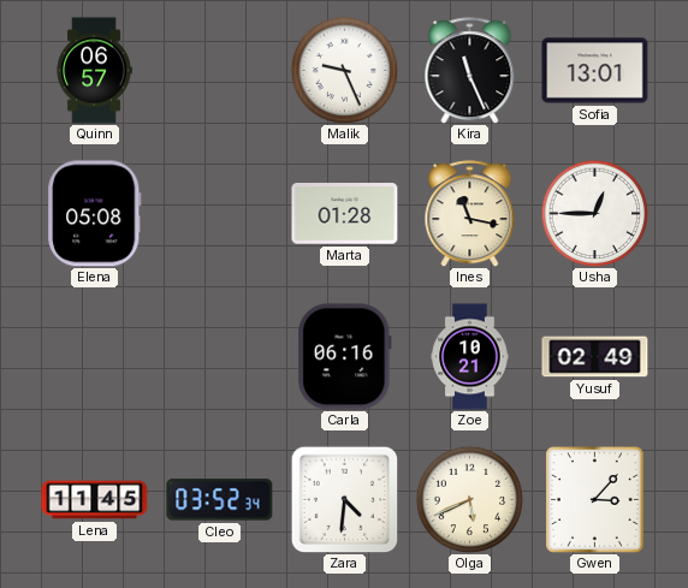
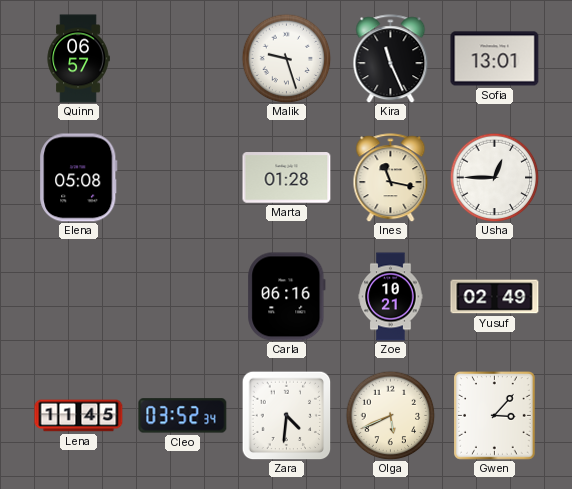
Malik: 9:26 -> 9:27 (286, 58)
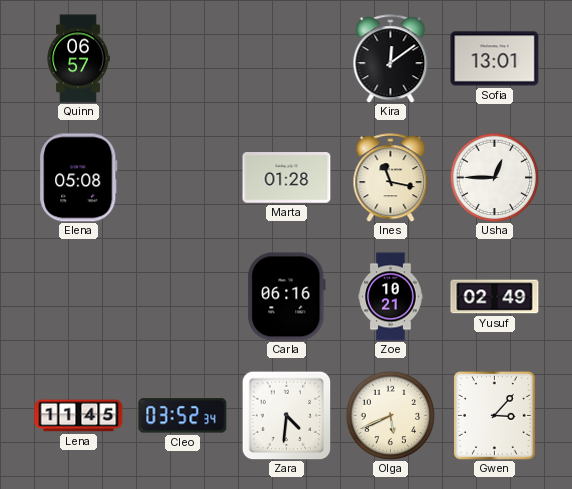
Malik: 9:27 -> none (286, 58)
Kira: 11:26 -> 12:09 (391, 59)
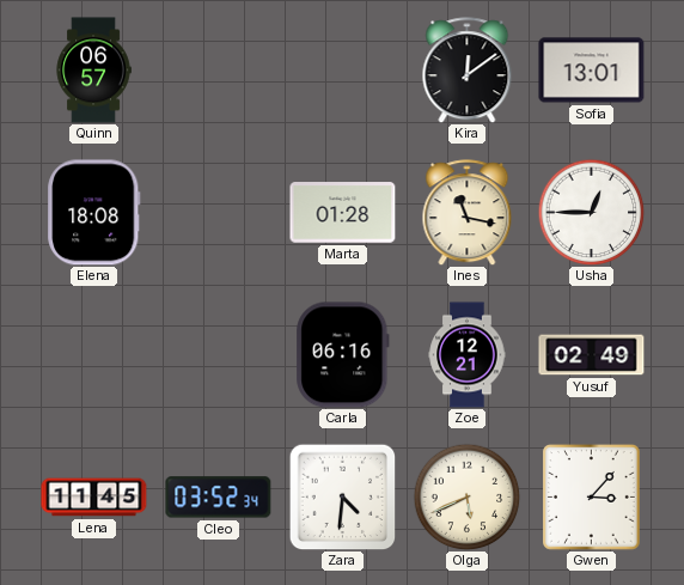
Elena: 05:08 -> 18:08 (94, 213)
Zoe: 10:21 -> 12:21 (468, 355)
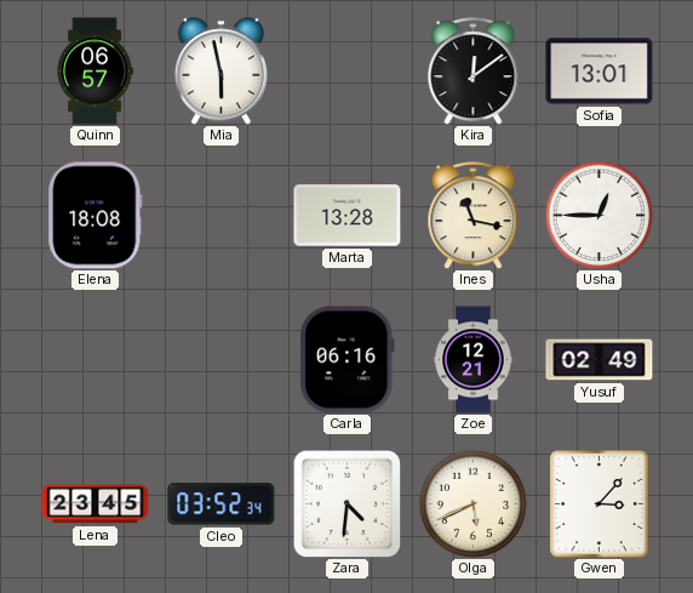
Mia: none -> 5:58 (220, 72)
Marta: 01:28 -> 13:28 (348, 216)
Lena: 11:45 -> 23:45 (96, 504)
